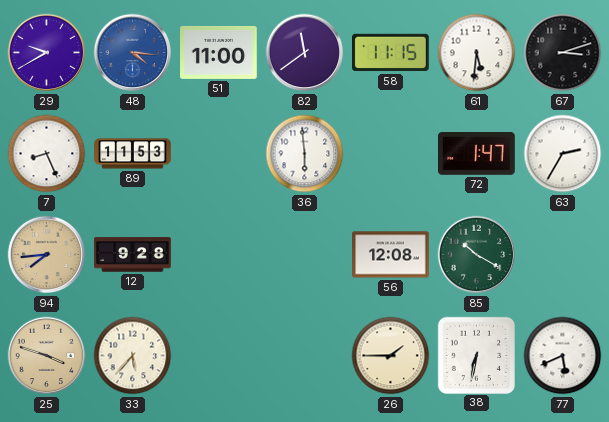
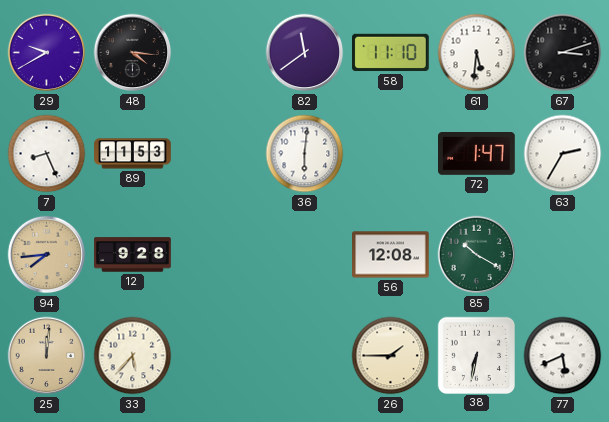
48 dial: blue -> black (133, 53)
51: 11:00 -> none (219, 52)
58: 11:15 -> 11:10 (391, 53)
36: 5:59 -> 6:01 (305, 154)
25: 3:48 -> 12:01 (47, 356)
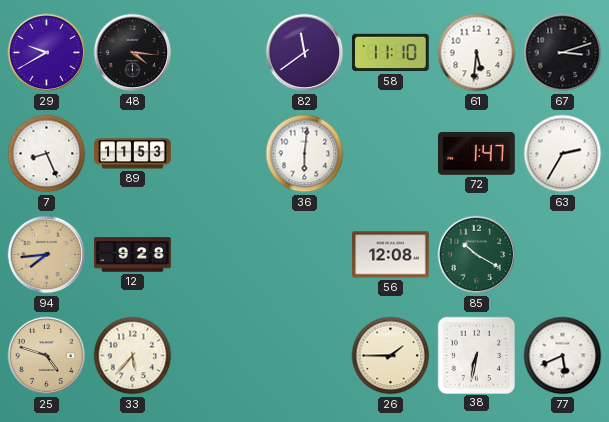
25: 12:01 -> 4:48 (47, 356)
